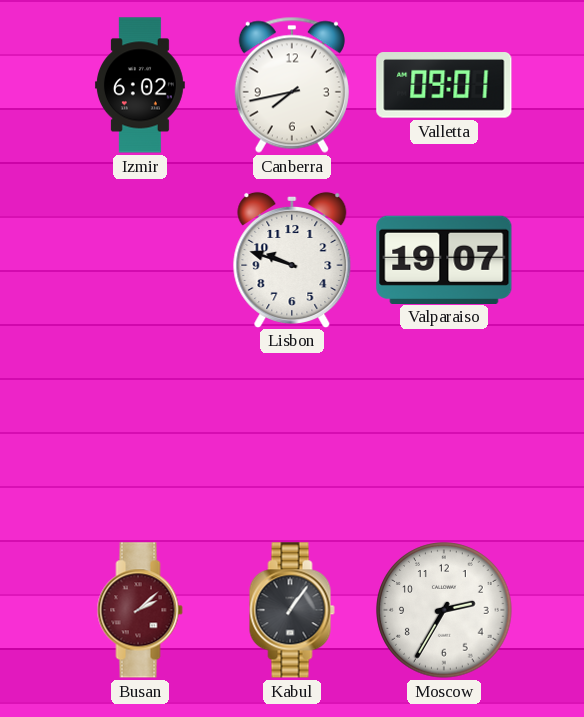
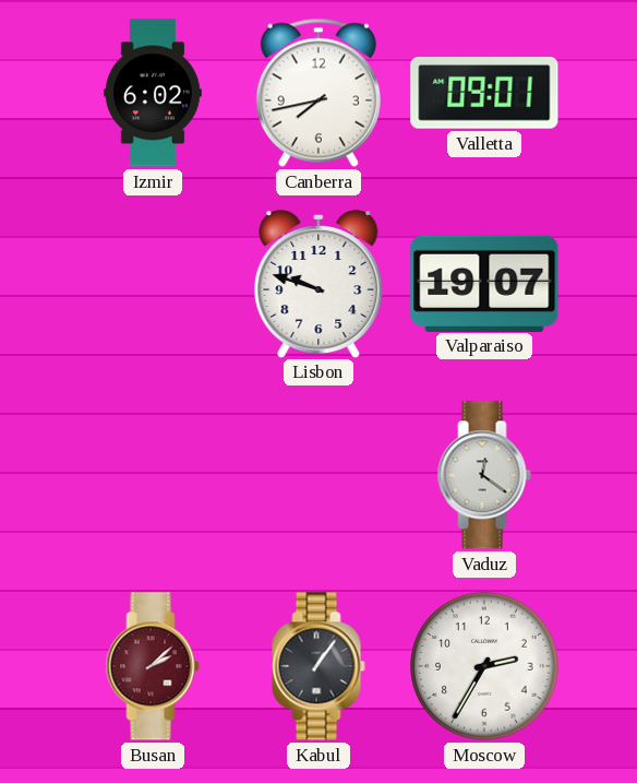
Vaduz: none -> 12:21 (484, 475)
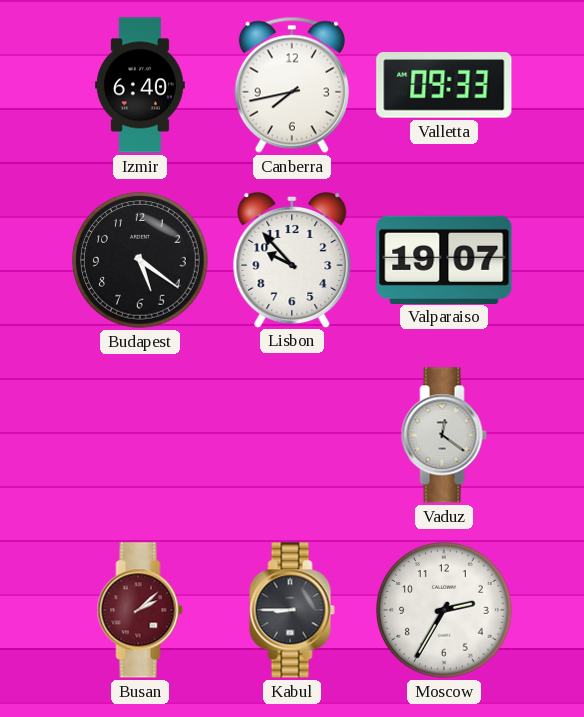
Izmir: 6:02 -> 6:40 (140, 85)
Valletta: 09:01 -> 09:33 (444, 85)
Budapest: none -> 5:21 (140, 260)
Lisbon: 9:48 -> 9:53 (292, 259)
Kabul: 1:06 -> 8:45 (292, 610)
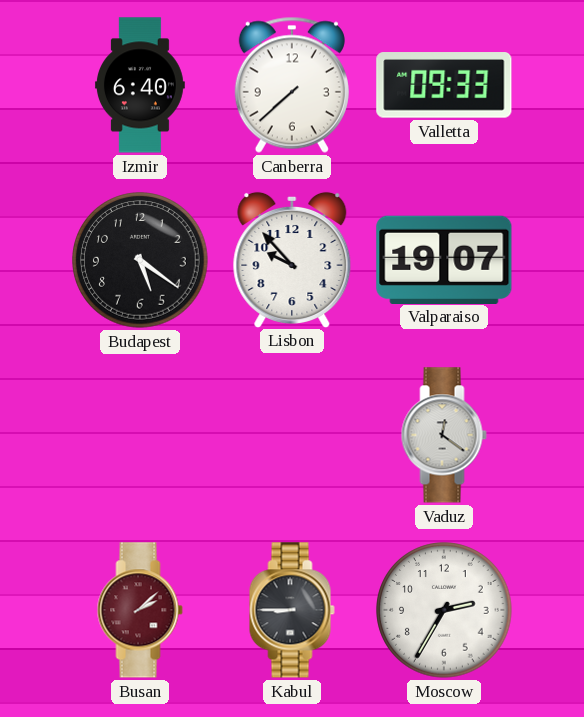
Canberra: 7:43 -> 7:38 (292, 85)
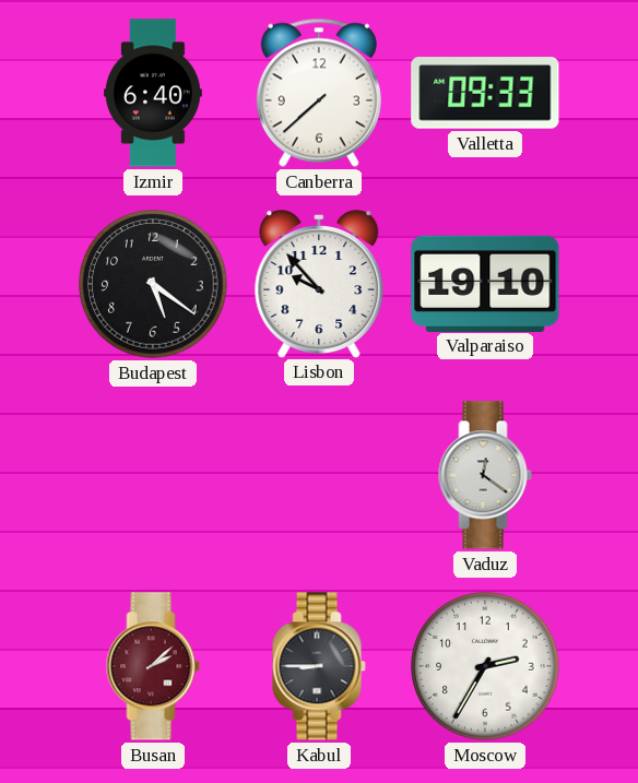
Valparaiso: 19:07 -> 19:10 (485, 283)
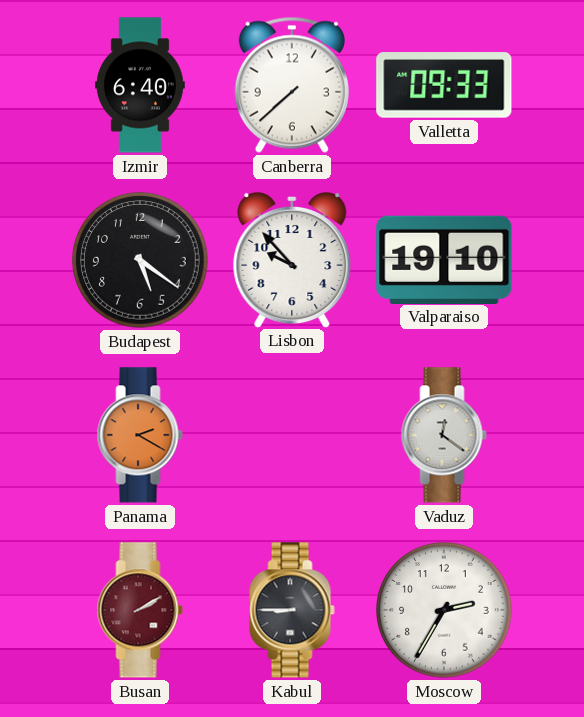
Panama: none -> 2:20 (140, 435)
Busan: 2:08 -> 2:10 (140, 610)
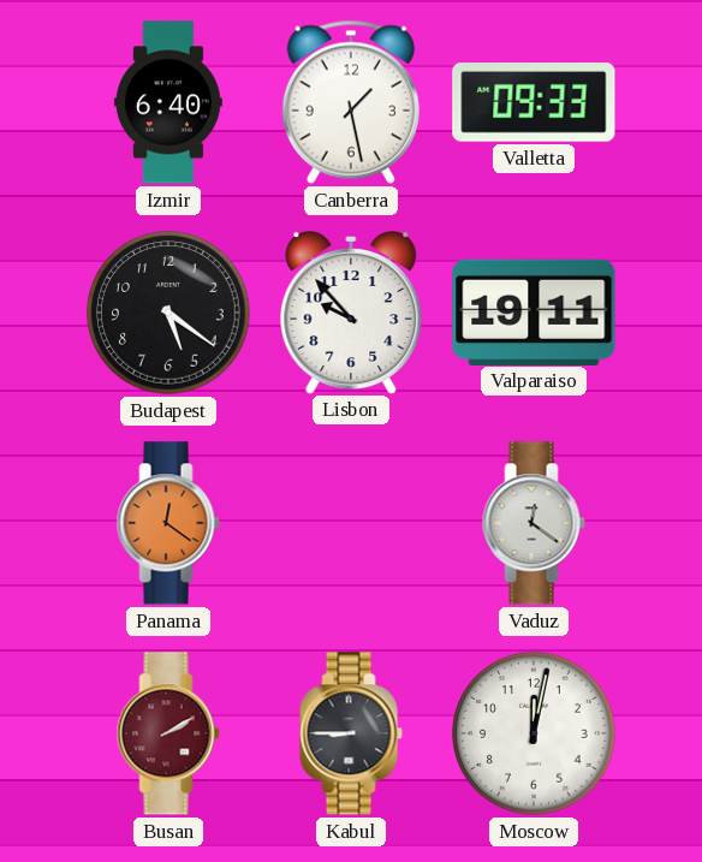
Canberra: 7:38 -> 1:28 (351, 102)
Valparaiso: 19:10 -> 19:11 (534, 311)
Panama: 2:20 -> 12:21 (168, 523)
Moscow: 2:35 -> 12:02 (534, 733)
